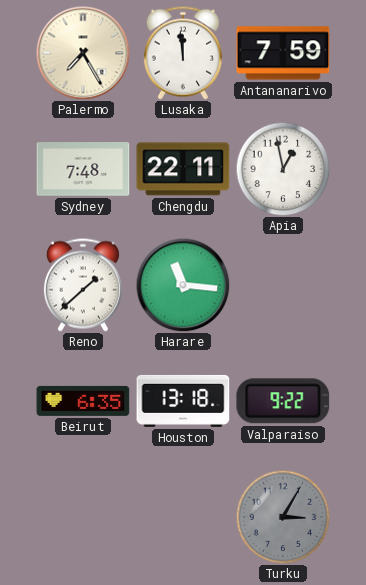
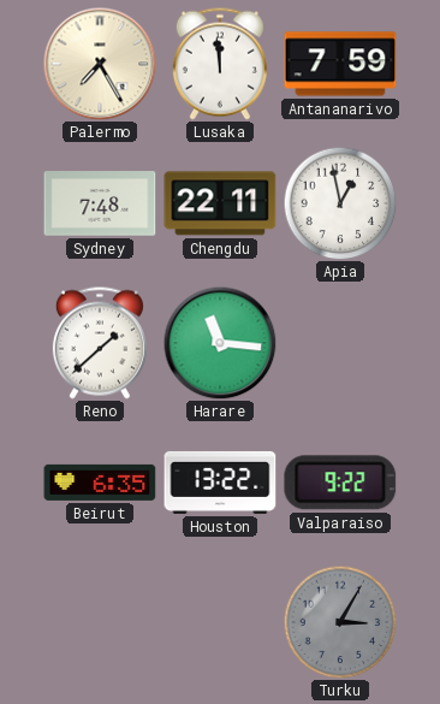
Houston: 13:18 -> 13:22 (220, 483)
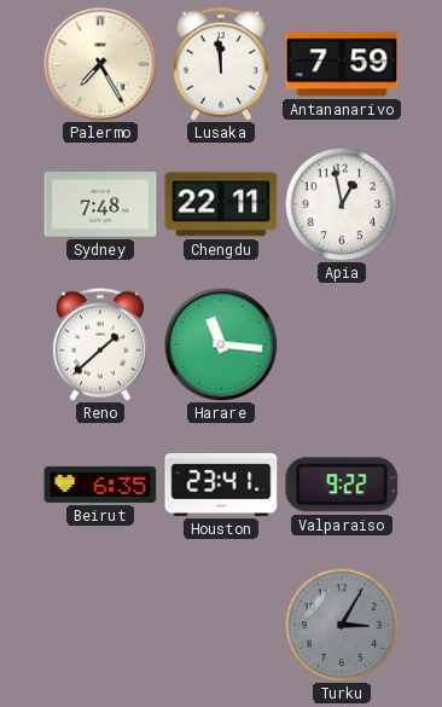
Houston: 13:22 -> 23:41 (221, 485)
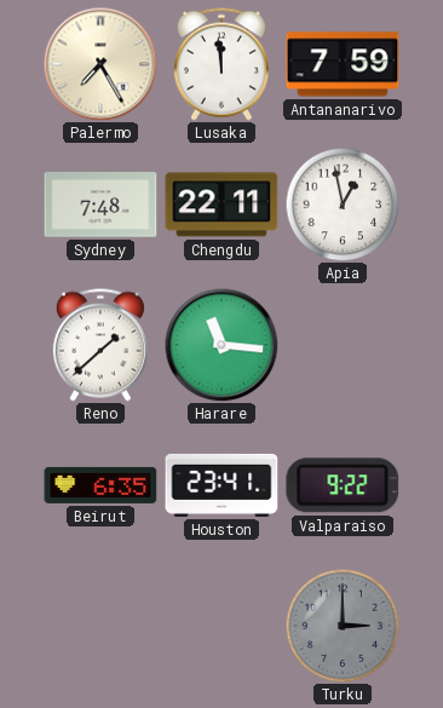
Turku: 3:05 -> 3:00 (343, 626)
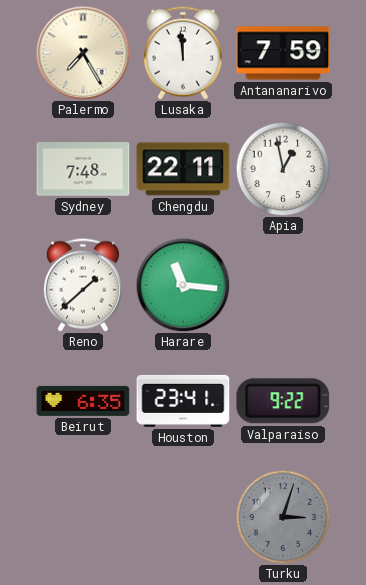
Turku: 3:00 -> 3:03 (283, 517)
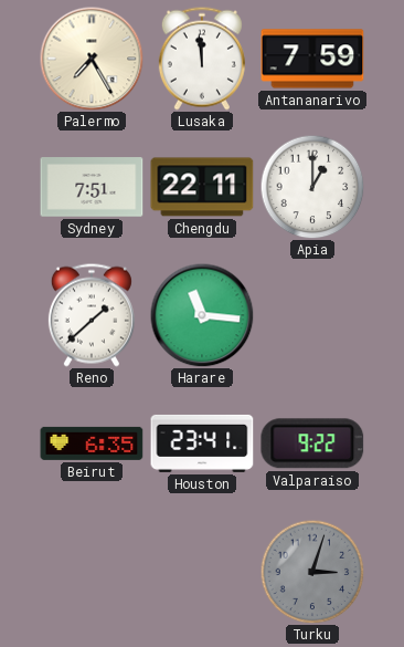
Sydney: 7:48 -> 7:51 (92, 187)
Apia: 12:58 -> 1:00 (312, 187)
